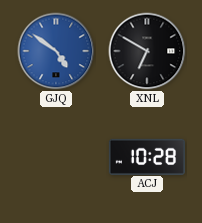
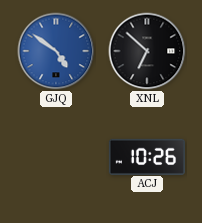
XNL: 6:50 -> 6:52 (147, 51)
ACJ: 10:28 -> 10:26 (147, 156)
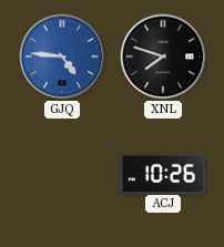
GJQ: 4:51 -> 4:46 (62, 56)
XNL: 6:52 -> 7:48 (163, 56)
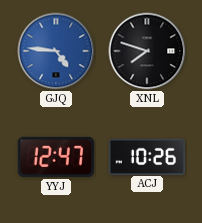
YYJ: none -> 12:47 (56, 157)
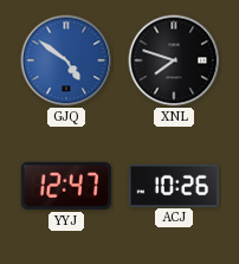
GJQ: 4:46 -> 4:51 (66, 60)
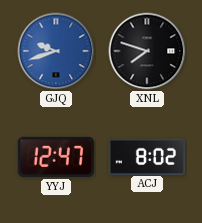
GJQ: 4:51 -> 9:42 (56, 51)
ACJ: 10:26 -> 8:02 (147, 156)
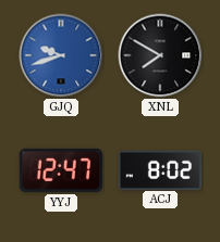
XNL: 7:48 -> 7:50 (160, 55)
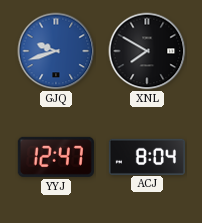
ACJ: 8:02 -> 8:04 (147, 156)
